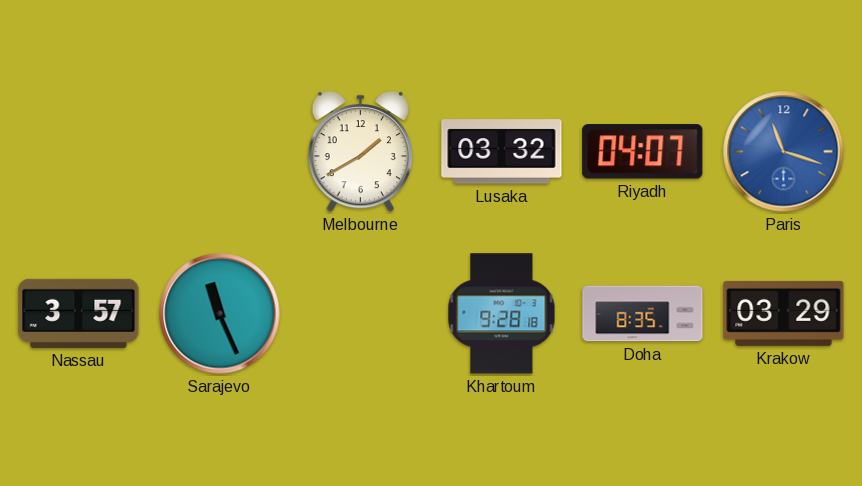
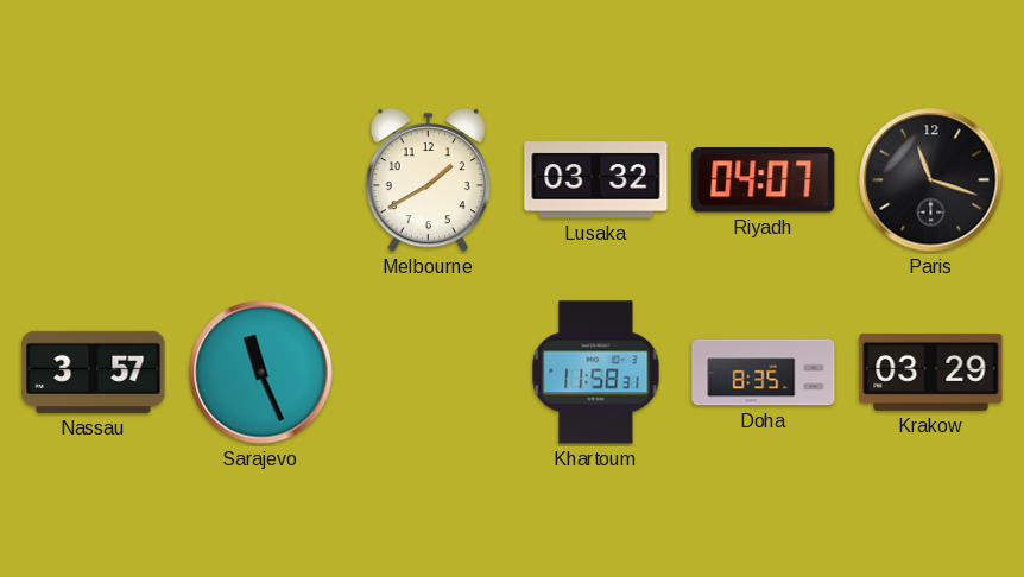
Paris dial: blue -> black (931, 180)
Khartoum: 9:28 -> 11:58 (596, 373)
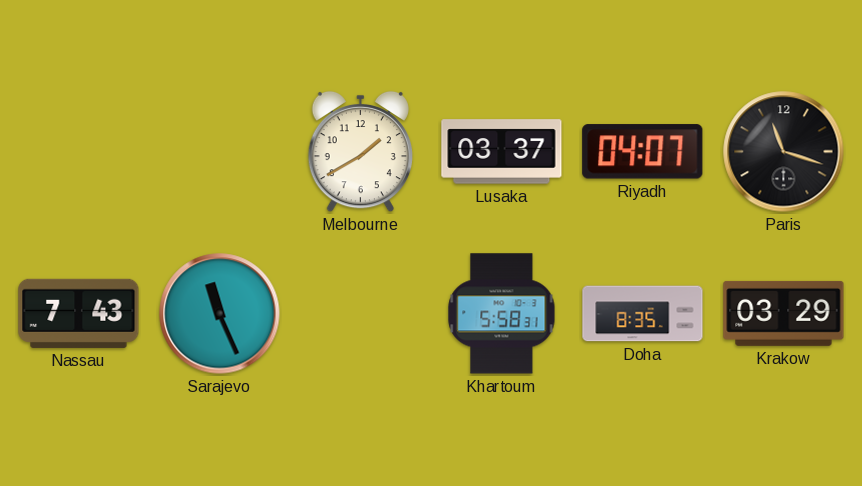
Lusaka: 03:32 -> 03:37 (502, 152)
Nassau: 3:57 -> 7:43 (79, 313)
Khartoum: 11:58 -> 5:58 (502, 314)
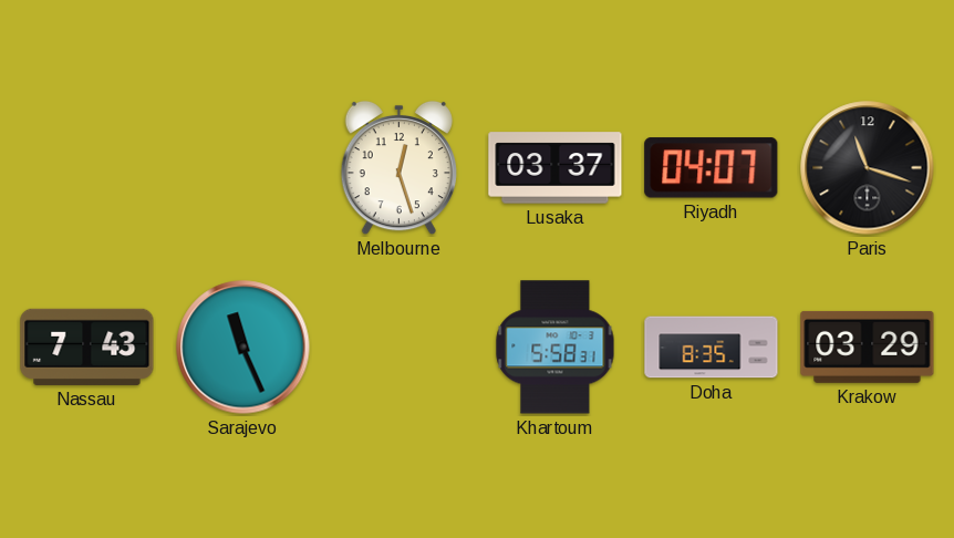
Melbourne: 1:40 -> 12:27 (398, 168)
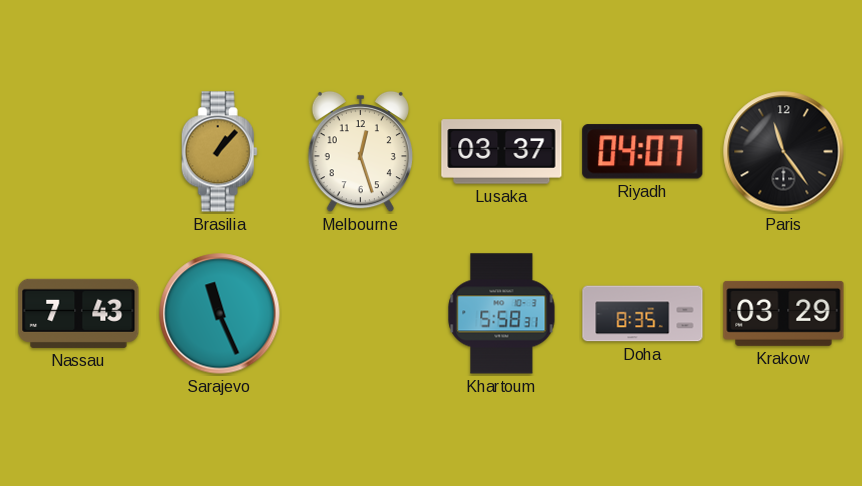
Brasilia: none -> 1:07 (219, 152)
Paris: 11:18 -> 11:24 (784, 152)
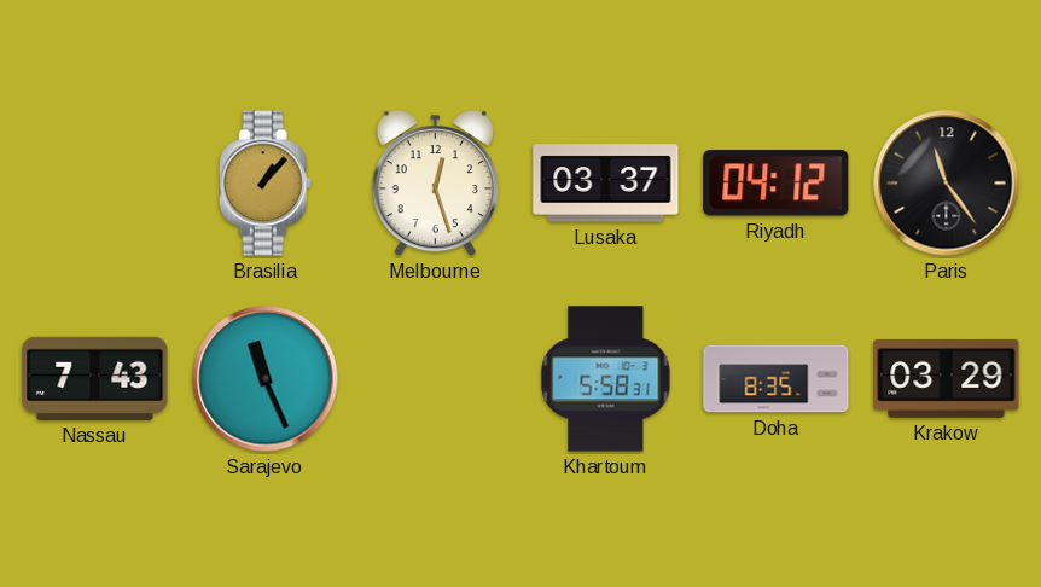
Riyadh: 04:07 -> 04:12 (777, 184)
